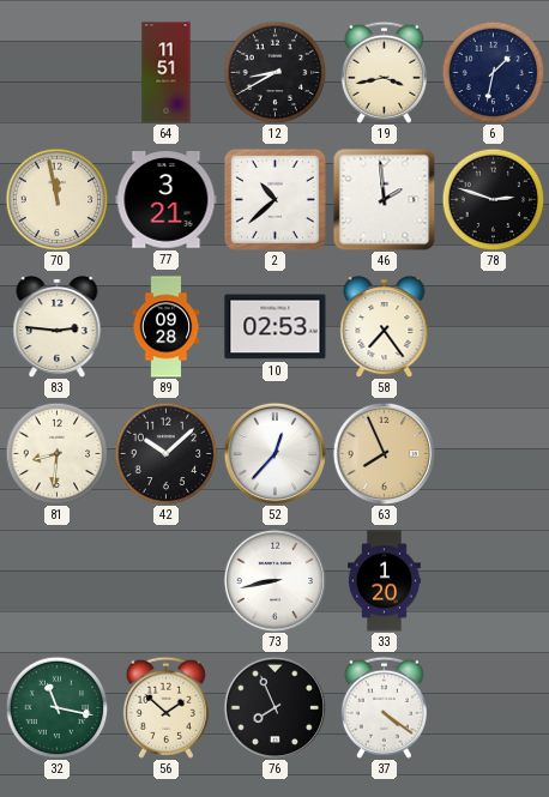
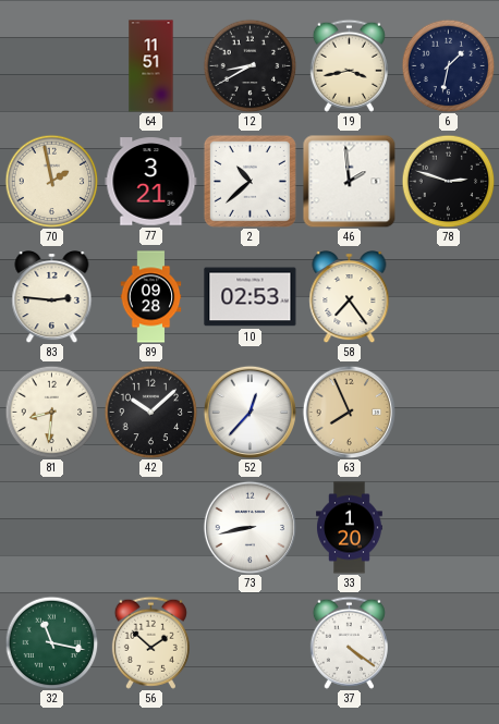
70: 11:58 -> 1:58 (51, 181)
76: 7:56 -> none (274, 707)
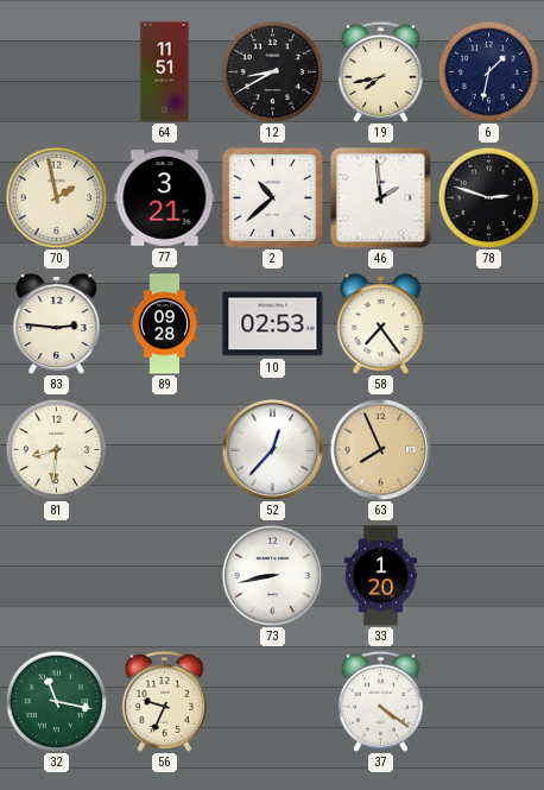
19: 3:43 -> 7:43 (380, 71)
42: 10:08 -> none (150, 412)
56: 1:52 -> 9:34 (164, 701)
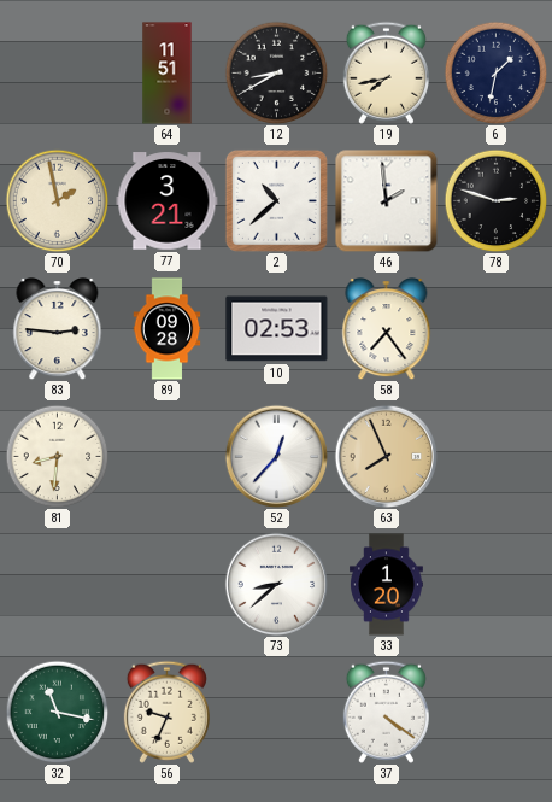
73: 8:43 -> 8:38 (276, 584)
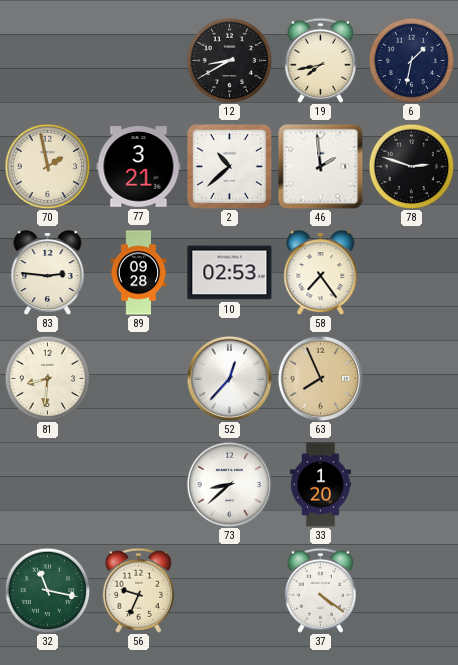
64: 11:51 -> none (168, 74)
